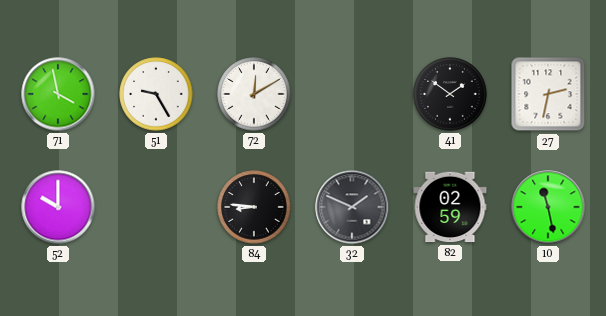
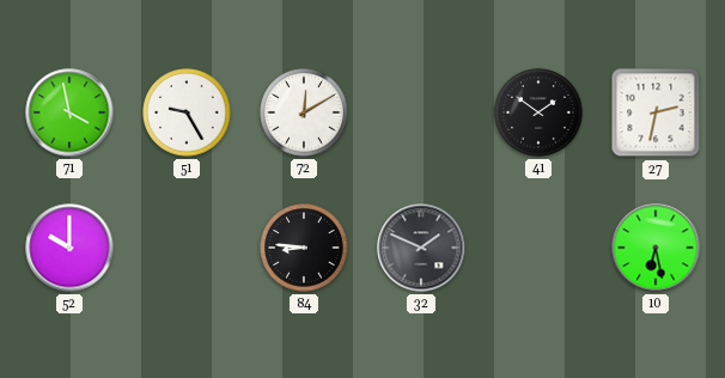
82: 02:59 -> none (450, 207)
10: 11:28 -> 6:28 (656, 248)
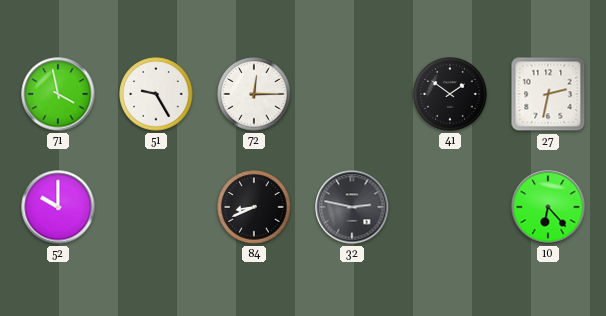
72: 12:10 -> 12:15 (254, 94)
84: 8:46 -> 8:41 (254, 207)
32: 1:49 -> 2:47 (352, 207)
10: 6:28 -> 6:23 (548, 207)
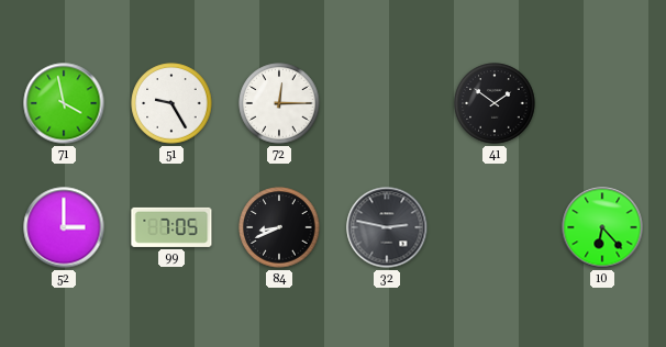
27: 2:32 -> none (548, 94)
52: 10:00 -> 3:00 (64, 227)
99: none -> 7:05 (171, 227)
